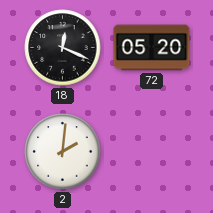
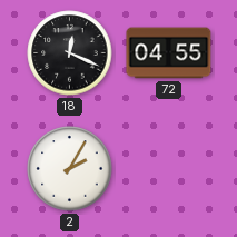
72: 05:20 -> 04:55 (169, 53)
2: 2:01 -> 2:05 (70, 169)
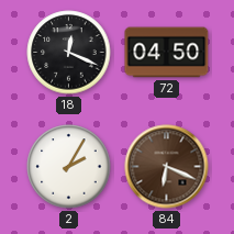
72: 04:55 -> 04:50 (167, 53)
84: none -> 6:19 (167, 167)
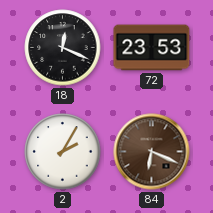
72: 04:50 -> 23:53 (152, 48)
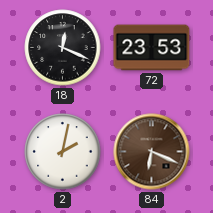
2: 2:05 -> 2:02 (63, 152)
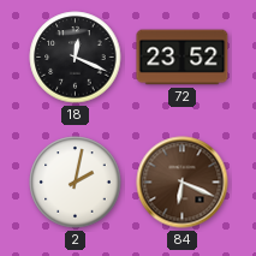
72: 23:53 -> 23:52 (183, 58)
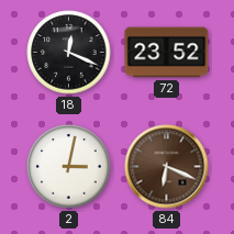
2: 2:02 -> 3:02 (69, 167)
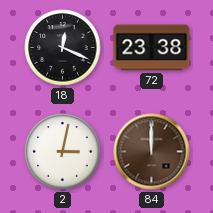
72: 23:52 -> 23:38 (152, 48)
84: 6:19 -> 12:00 (152, 152)
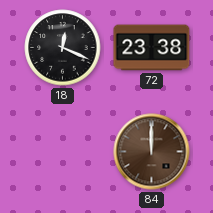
2: 3:02 -> none (63, 152)
